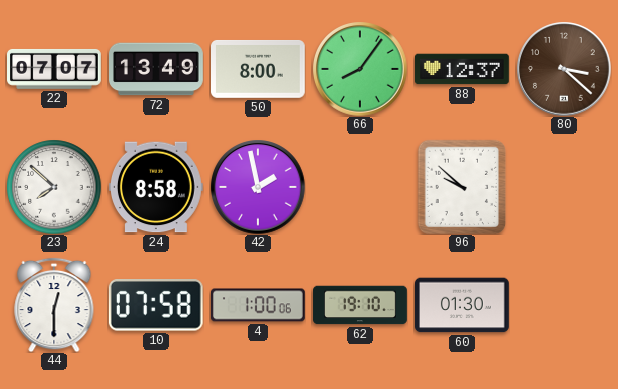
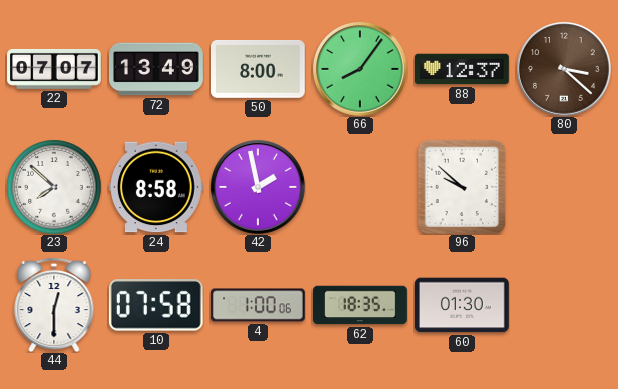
62: 19:10 -> 18:35 (360, 305)
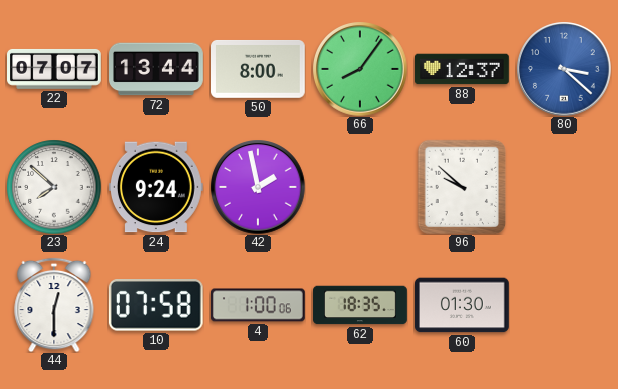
72: 13:49 -> 13:44 (157, 69)
80 dial: brown -> blue (564, 69)
24: 8:58 -> 9:24 (157, 187)
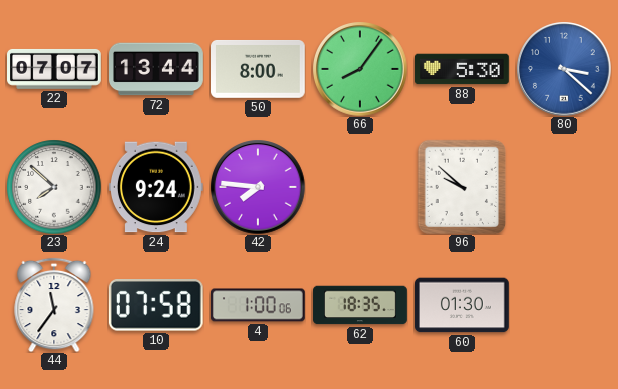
88: 12:37 -> 5:30 (463, 69)
42: 1:58 -> 7:46 (258, 187)
44: 12:30 -> 11:36 (54, 305)
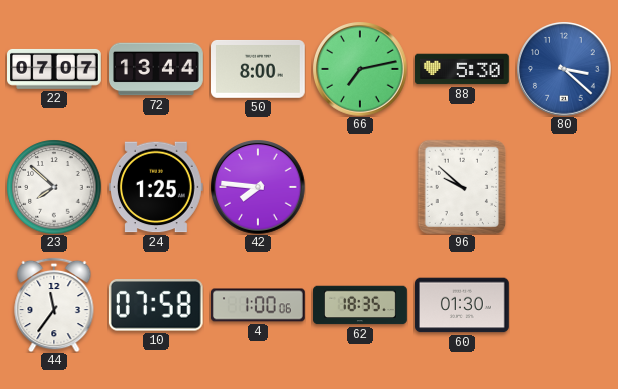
66: 8:06 -> 7:13 (360, 69)
24: 9:24 -> 1:25 (157, 187)
